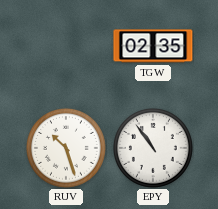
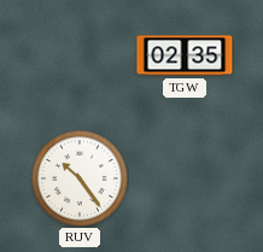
RUV: 10:27 -> 10:24 (80, 178)
EPY: 10:54 -> none (153, 148)
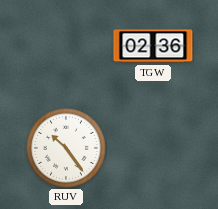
TGW: 02:35 -> 02:36 (153, 46)
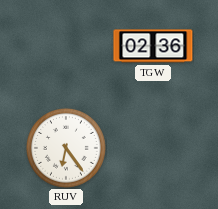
RUV: 10:24 -> 6:24 (66, 148)
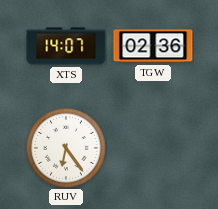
XTS: none -> 14:07 (66, 46)
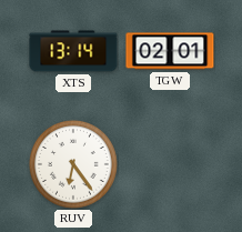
XTS: 14:07 -> 13:14 (73, 51)
TGW: 02:36 -> 02:01 (170, 51)
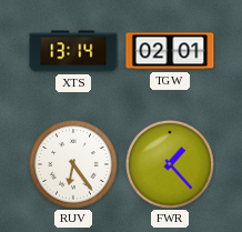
FWR: none -> 1:23 (170, 164)
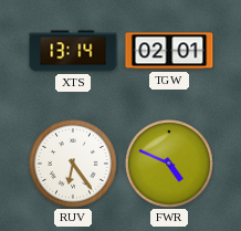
FWR: 1:23 -> 4:49 (169, 164)
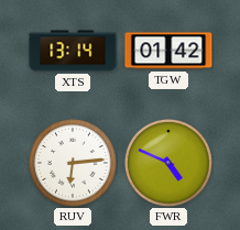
TGW: 02:01 -> 01:42 (168, 51)
RUV: 6:24 -> 6:14 (73, 163)
